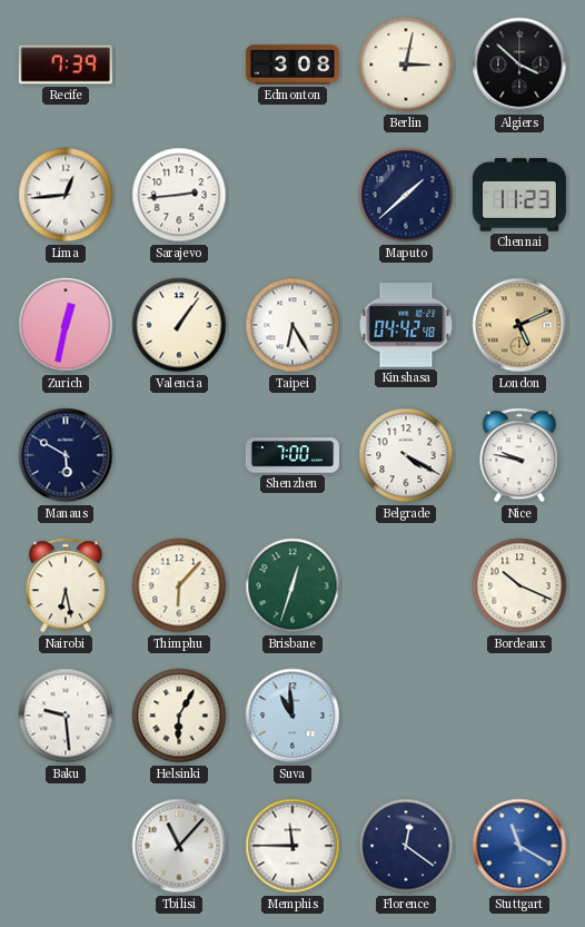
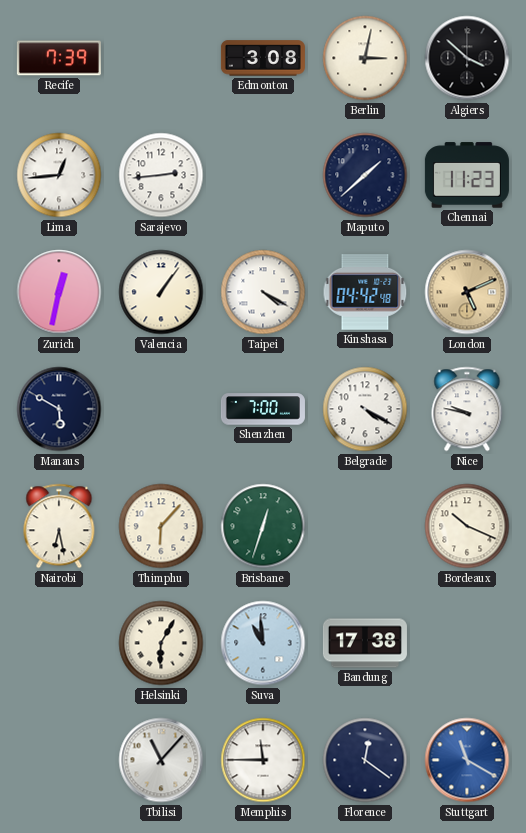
Taipei: 6:25 -> 4:20 (263, 292)
Baku: 9:29 -> none (66, 716)
Bandung: none -> 17:38 (365, 643)
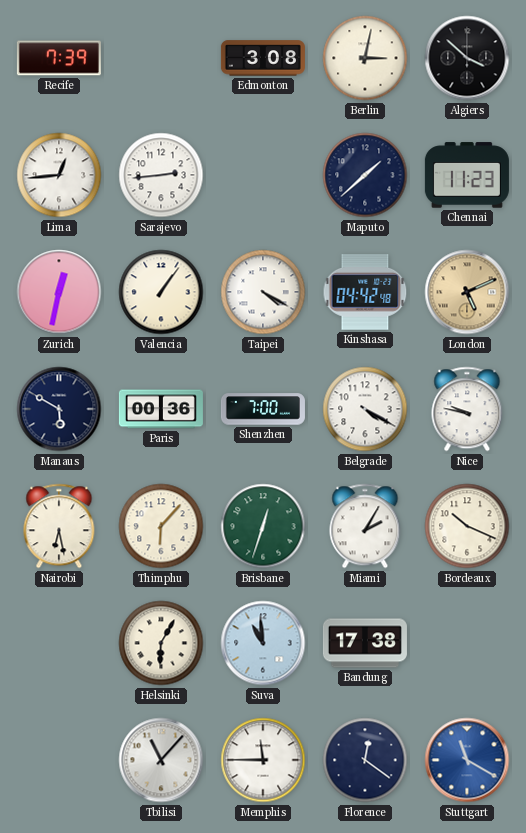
Paris: none -> 00:36 (161, 409)
Miami: none -> 2:05 (365, 526)
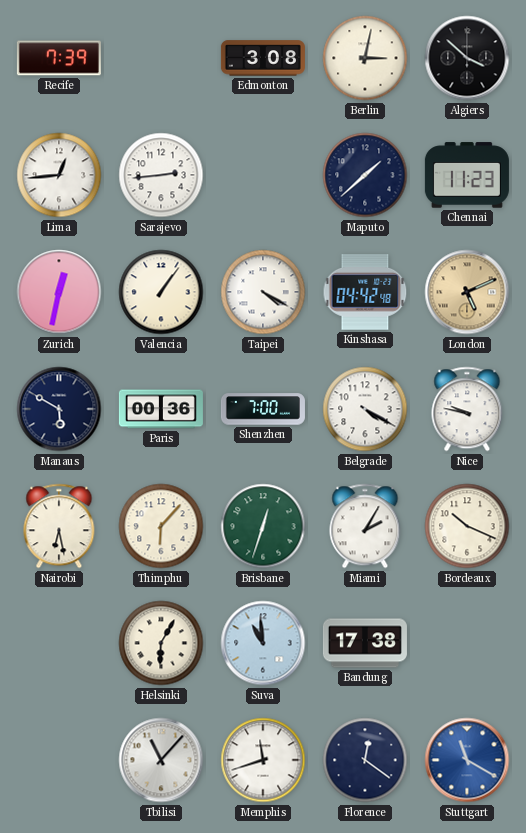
Memphis: 11:45 -> 11:42 (263, 760)
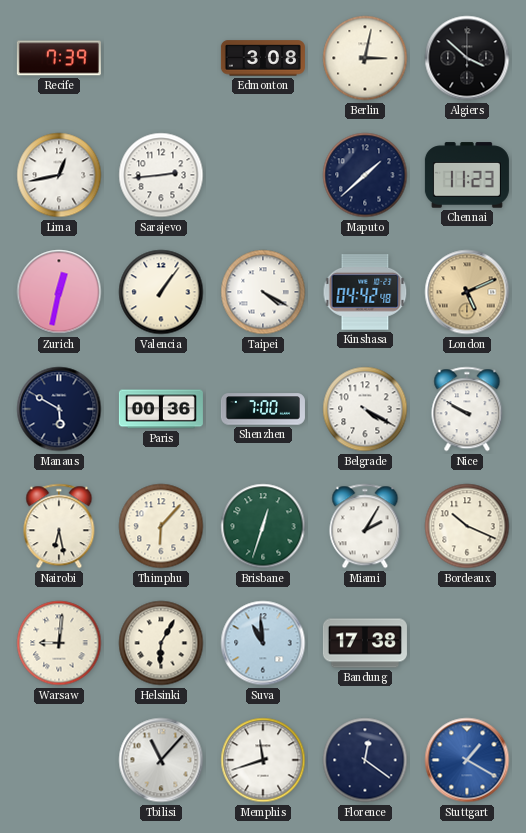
Lima: 12:44 -> 12:43 (59, 175)
Nice: 9:47 -> 9:50 (467, 409)
Warsaw: none -> 9:01 (59, 643)
Stuttgart: 11:20 -> 1:20 (467, 760)
